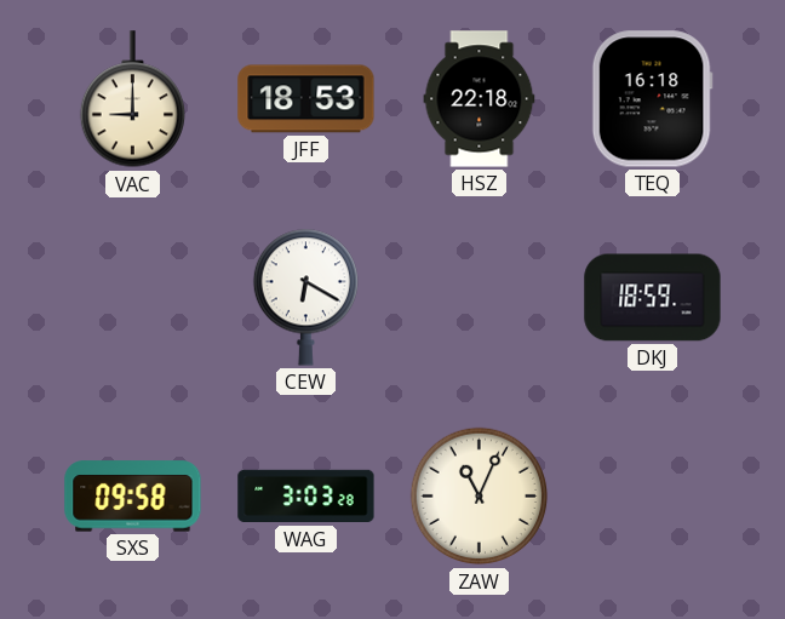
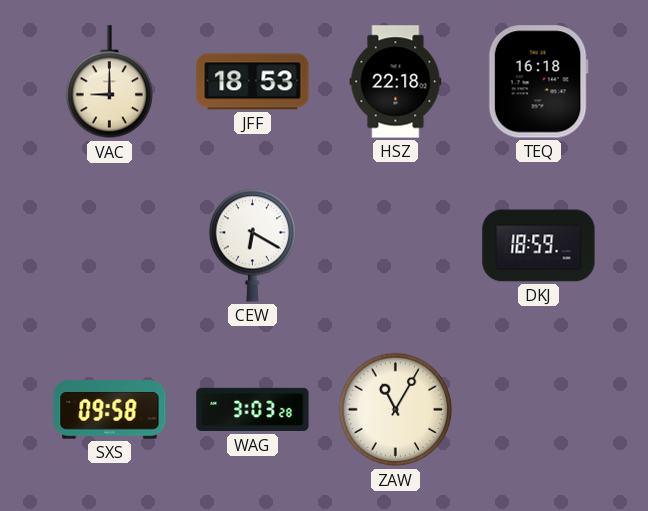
ZAW: 11:04 -> 11:05 (396, 410)
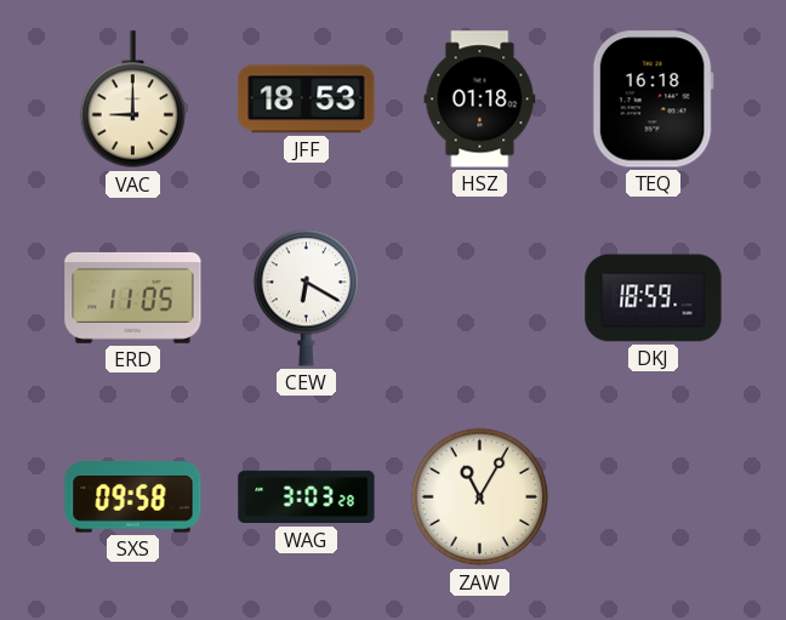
HSZ: 22:18 -> 01:18 (480, 99)
ERD: none -> 11:05 (133, 297)
